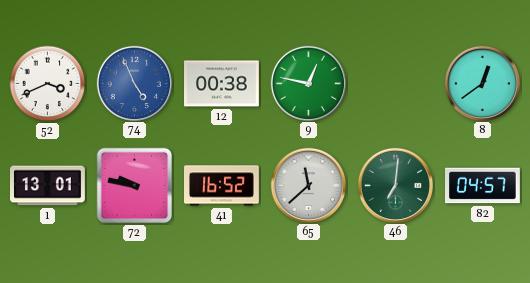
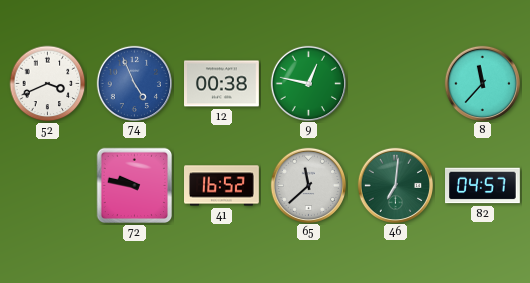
8: 12:39 -> 11:37 (482, 83)
1: 13:01 -> none (48, 186)
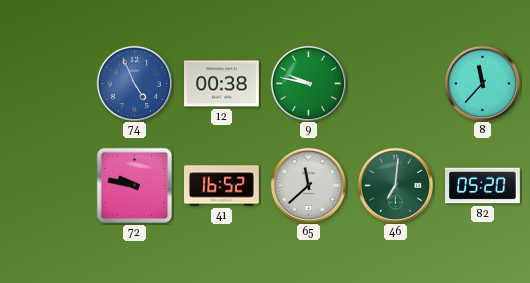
52: 3:41 -> none (48, 84)
9: 12:47 -> 9:47 (308, 83)
82: 04:57 -> 05:20 (483, 186)
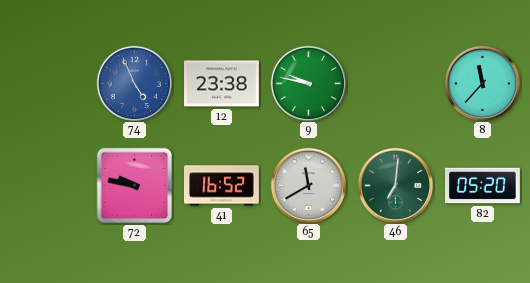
12: 00:38 -> 23:38 (222, 84)
65: 11:38 -> 11:40 (308, 185)
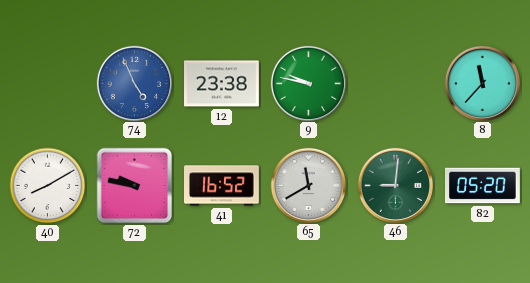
40: none -> 8:10 (48, 186)
46: 7:01 -> 9:01 (395, 185)
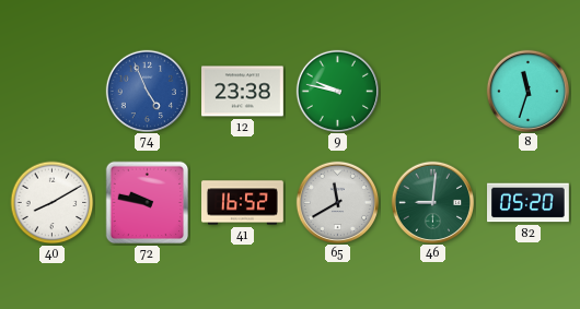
8: 11:37 -> 11:33 (527, 91)
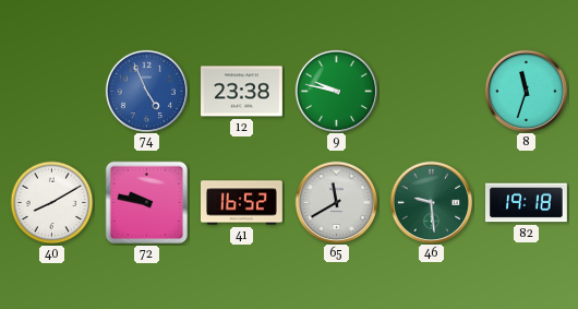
46: 9:01 -> 9:29 (431, 202)
82: 05:20 -> 19:18 (527, 203)
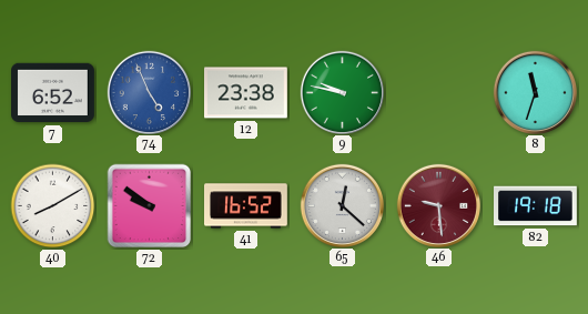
7: none -> 6:52 (53, 93)
72: 9:47 -> 9:51 (150, 206)
65: 11:40 -> 12:22 (342, 205)
46 dial: green -> burgundy (438, 205)
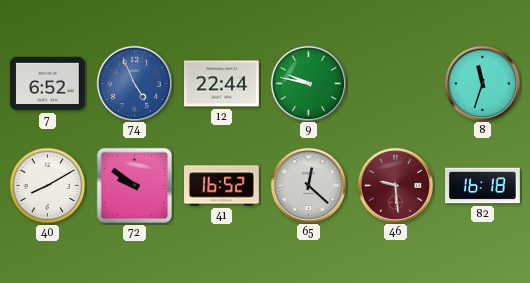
12: 23:38 -> 22:44 (222, 84)
82: 19:18 -> 16:18 (483, 186)
